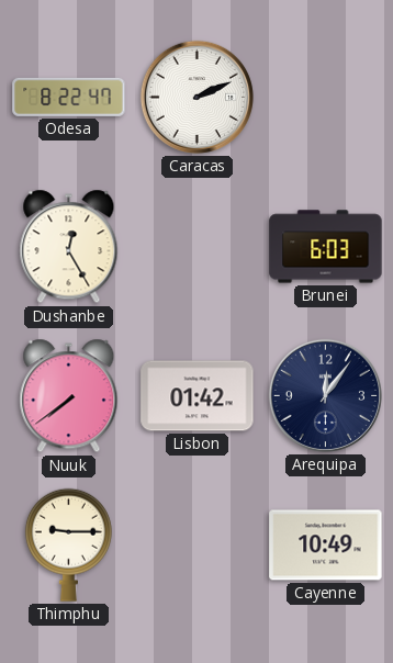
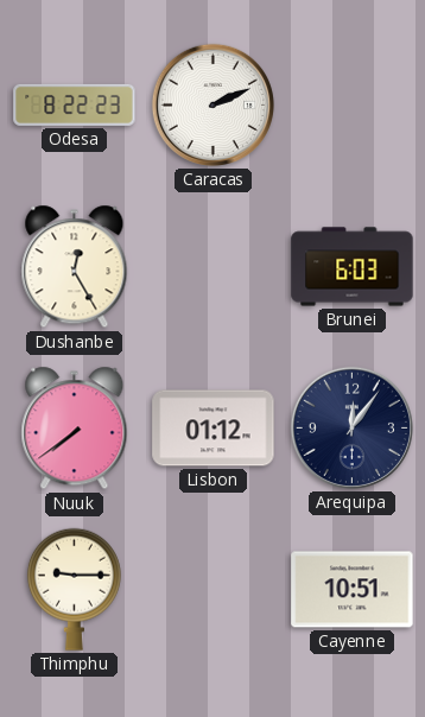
Odesa: 8:22:47 -> 8:22:23 (75, 104)
Lisbon: 01:42 -> 01:12 (214, 429)
Cayenne: 10:49 -> 10:51 (353, 590)
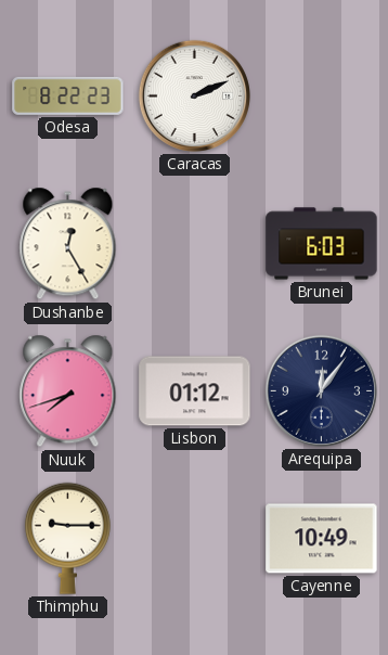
Nuuk: 7:39 -> 7:42 (68, 391)
Cayenne: 10:51 -> 10:49 (322, 539)
